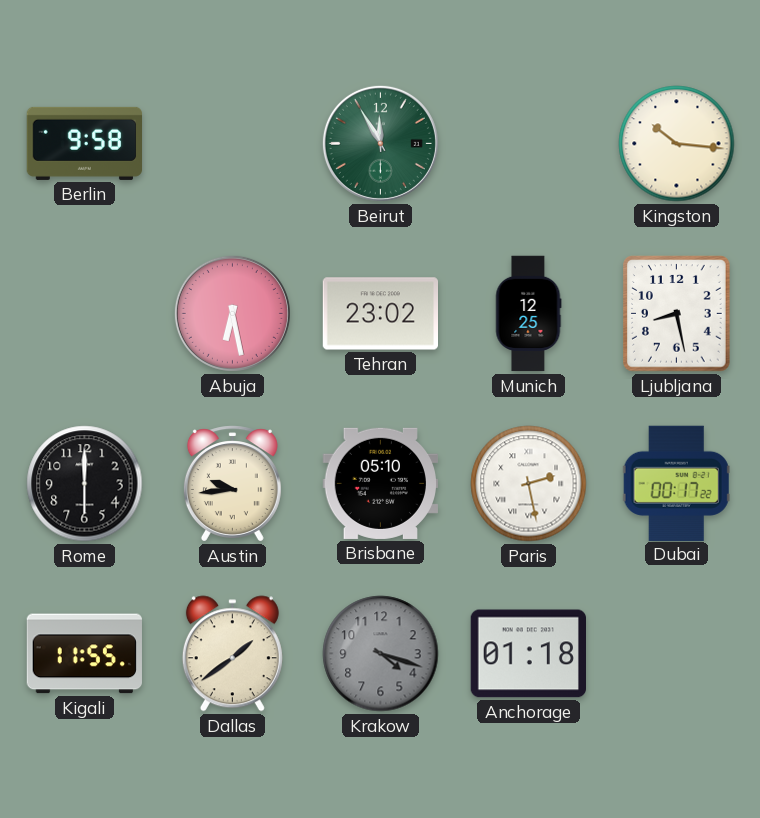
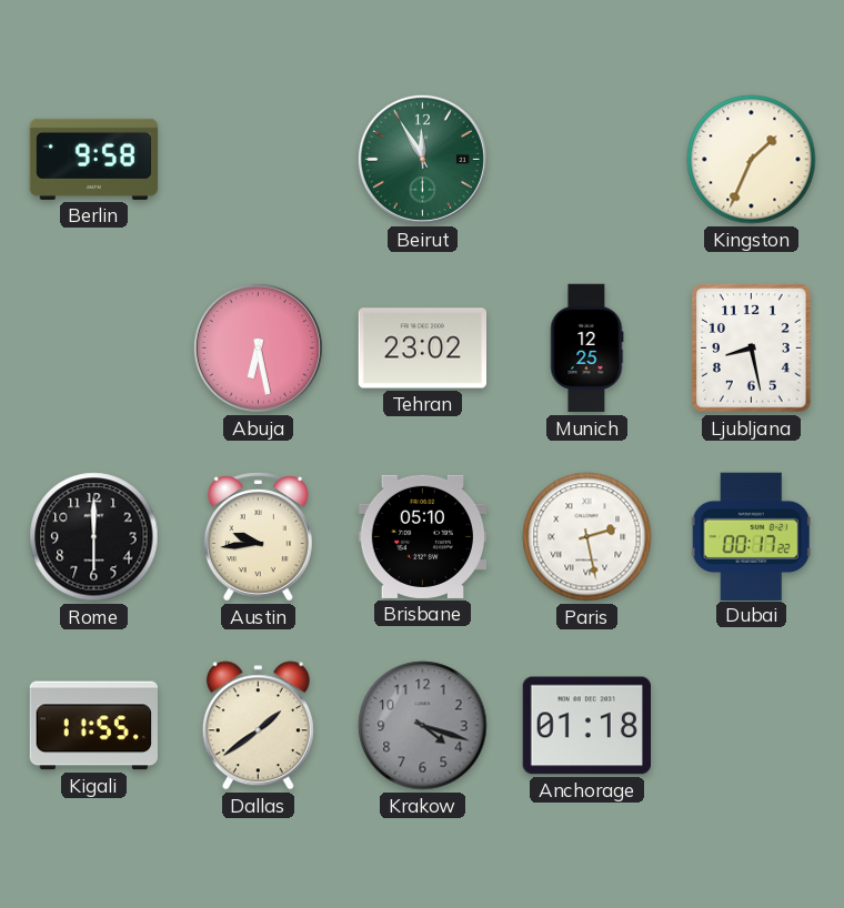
Kingston: 10:16 -> 1:34 (752, 160)
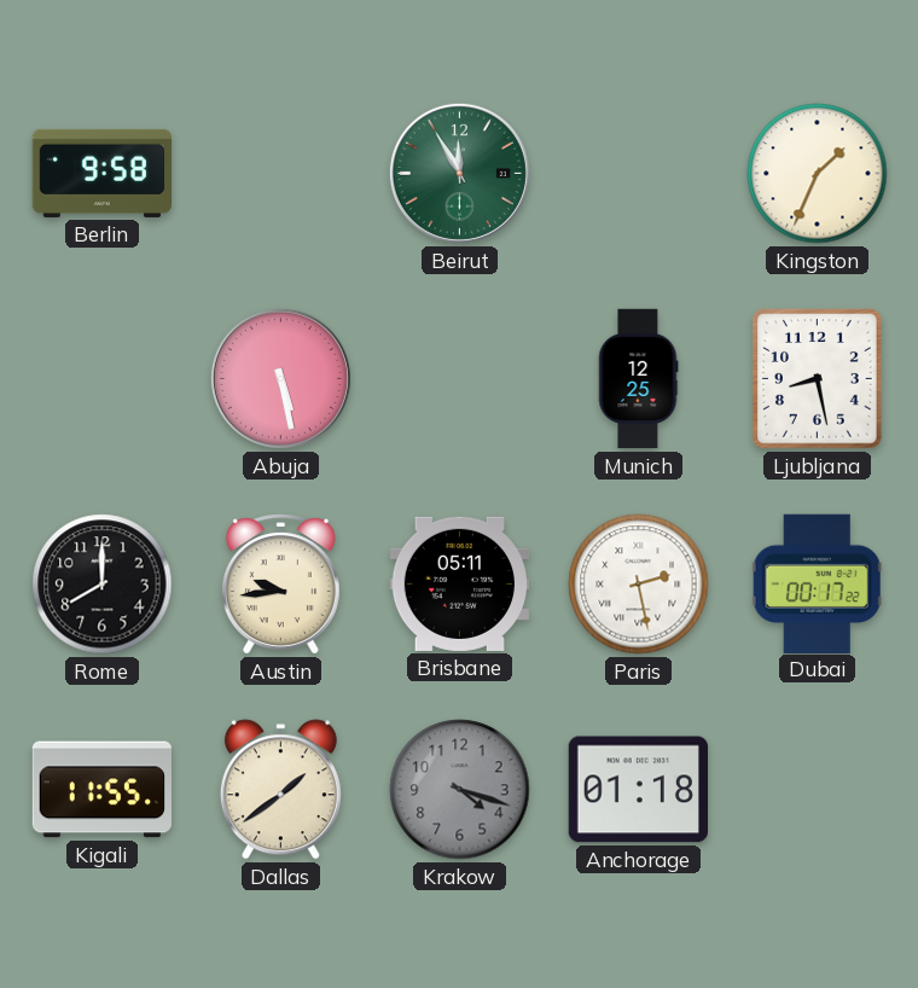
Abuja: 6:28 -> 5:28 (280, 378)
Tehran: 23:02 -> none (422, 349)
Rome: 6:00 -> 8:00 (103, 585)
Brisbane: 05:10 -> 05:11 (459, 583)
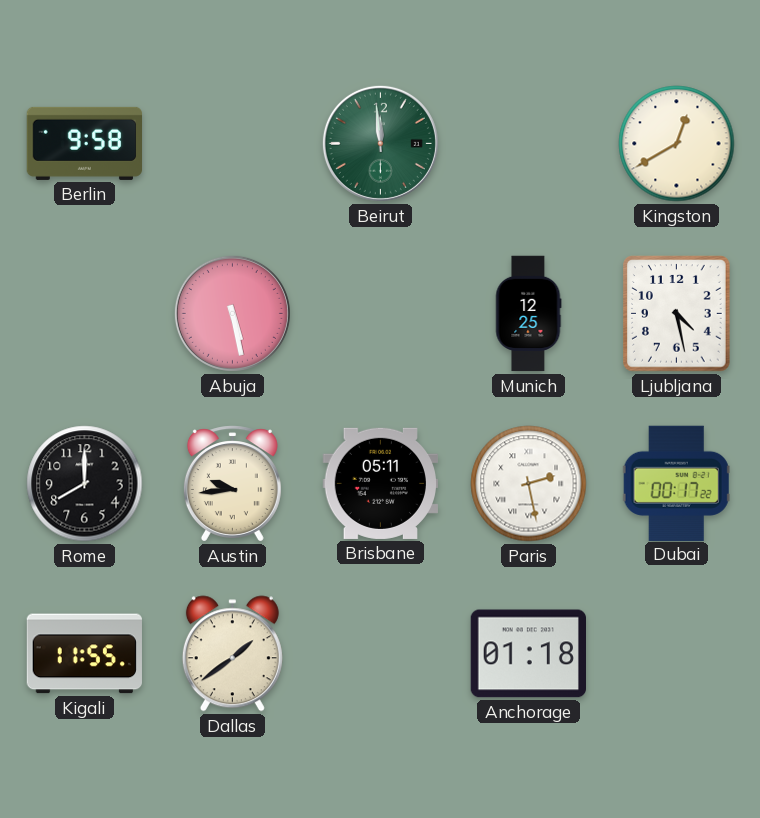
Beirut: 11:55 -> 11:59 (380, 143)
Kingston: 1:34 -> 12:40 (677, 144)
Ljubljana: 8:28 -> 4:28 (677, 314)
Krakow: 4:18 -> none (460, 790)
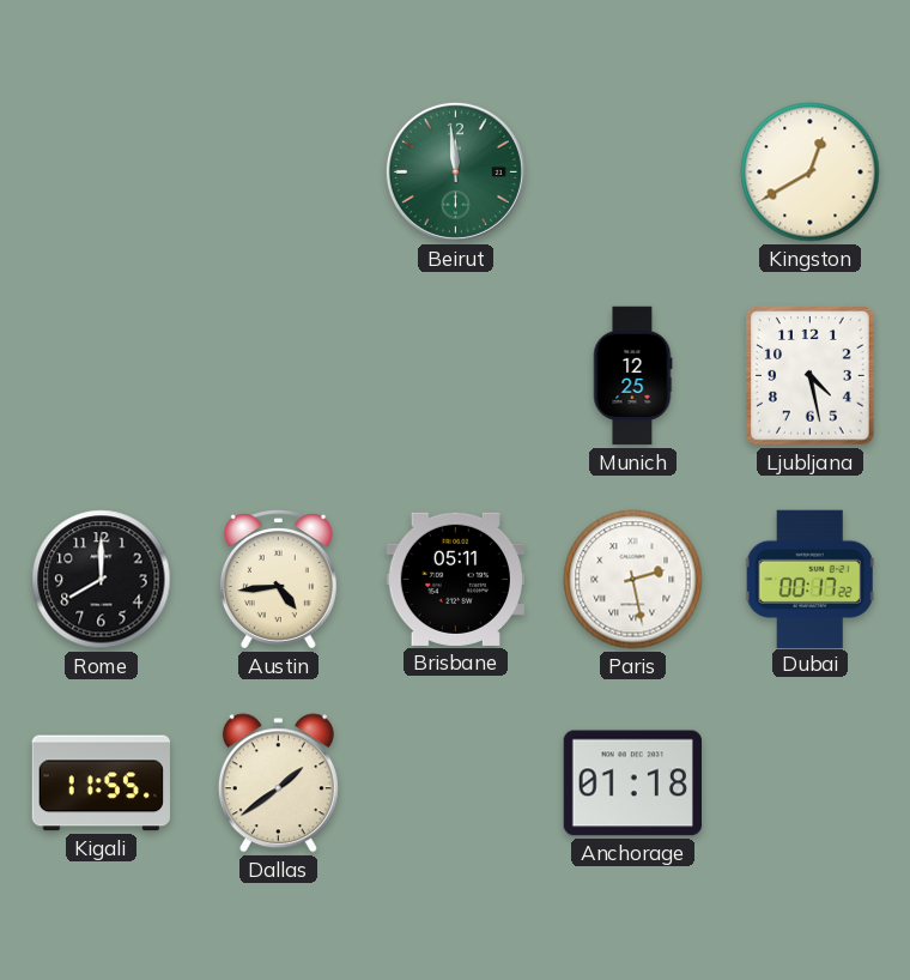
Berlin: 9:58 -> none (85, 143)
Abuja: 5:28 -> none (232, 313)
Austin: 9:44 -> 4:44 (278, 580)
